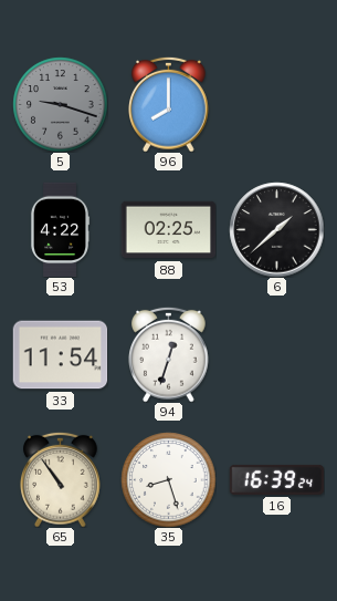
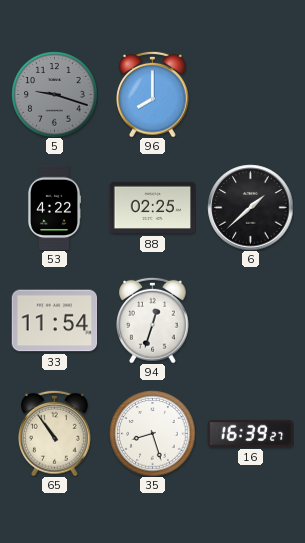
16: 16:39:24 -> 16:39:27 (250, 433)
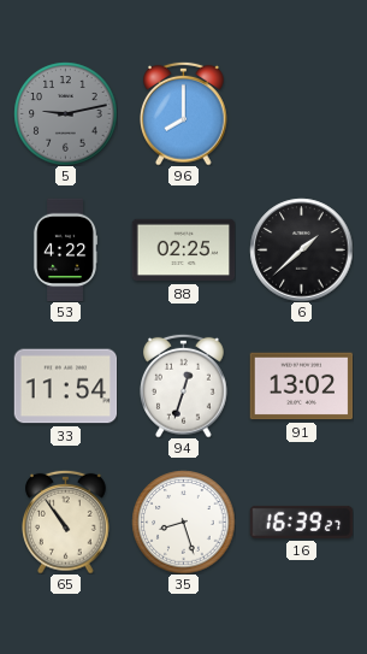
5: 9:18 -> 9:13 (65, 113)
91: none -> 13:02 (301, 387)
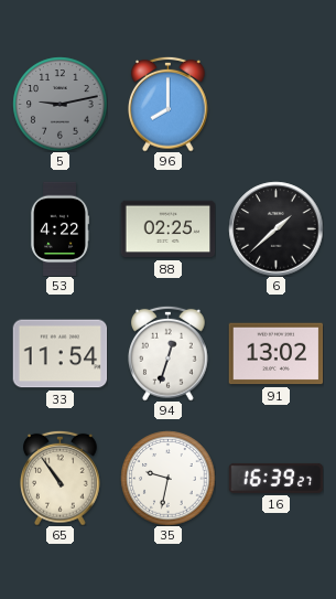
35: 8:27 -> 9:32 (167, 478)
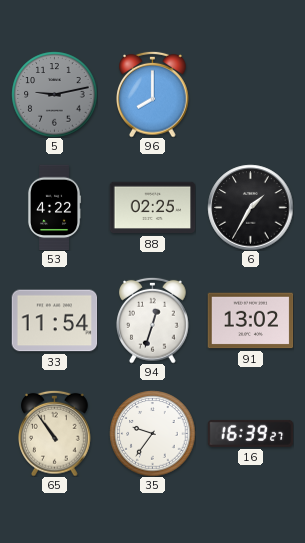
6: 1:38 -> 1:35 (250, 207)
35: 9:32 -> 9:36 (152, 433)
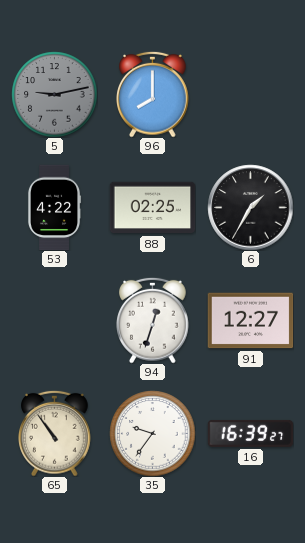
33: 11:54 -> none (54, 321)
91: 13:02 -> 12:27 (250, 321)
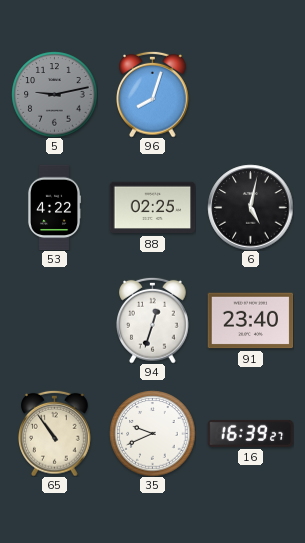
96: 8:00 -> 8:03 (153, 94)
6: 1:35 -> 5:02 (250, 207)
91: 12:27 -> 23:40 (250, 321)
35: 9:36 -> 9:41 (152, 433)
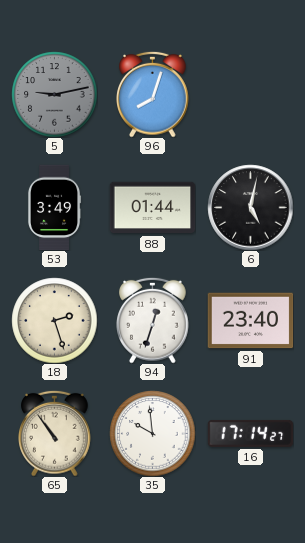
53: 4:22 -> 3:49 (54, 208)
88: 02:25 -> 01:44 (152, 208)
18: none -> 2:27 (54, 320)
35: 9:41 -> 9:59 (152, 433)
16: 16:39 -> 17:14 (250, 433)
